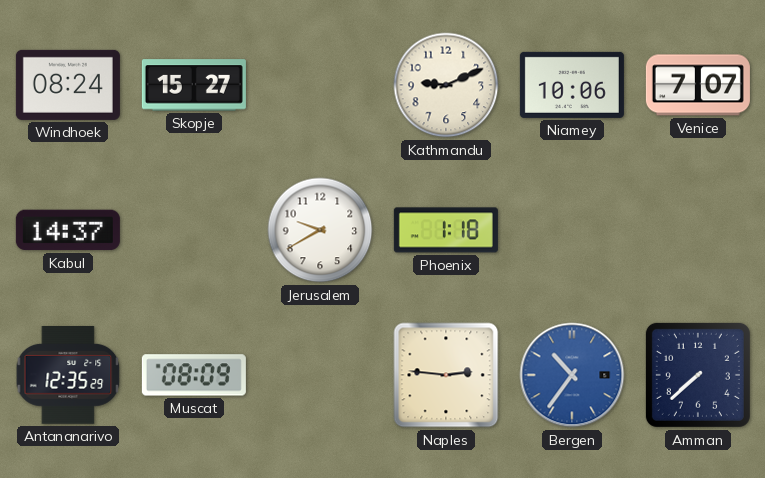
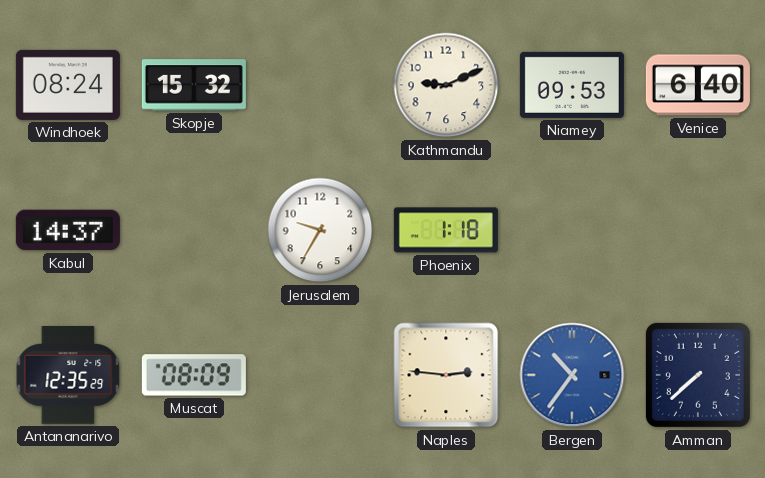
Skopje: 15:27 -> 15:32 (194, 85)
Niamey: 10:06 -> 09:53 (572, 85)
Venice: 7:07 -> 6:40 (698, 85)
Jerusalem: 9:40 -> 9:35 (320, 230)
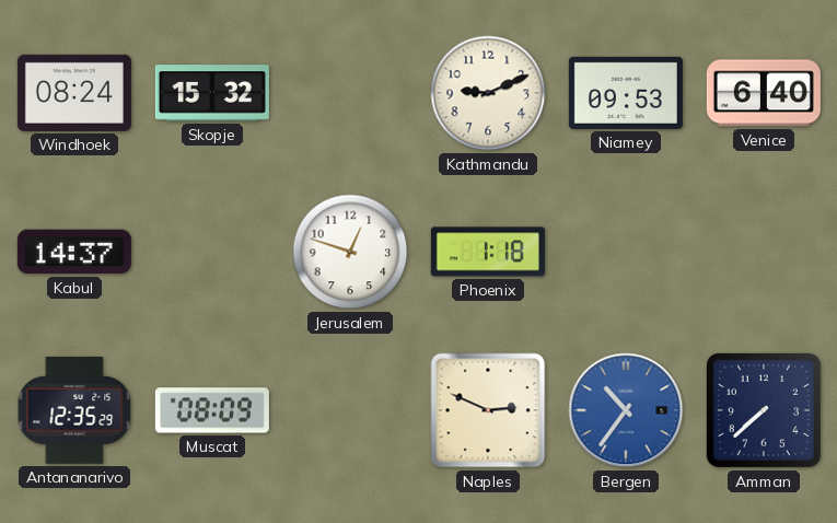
Jerusalem: 9:35 -> 12:48 (350, 252)
Naples: 2:46 -> 2:49 (488, 410)
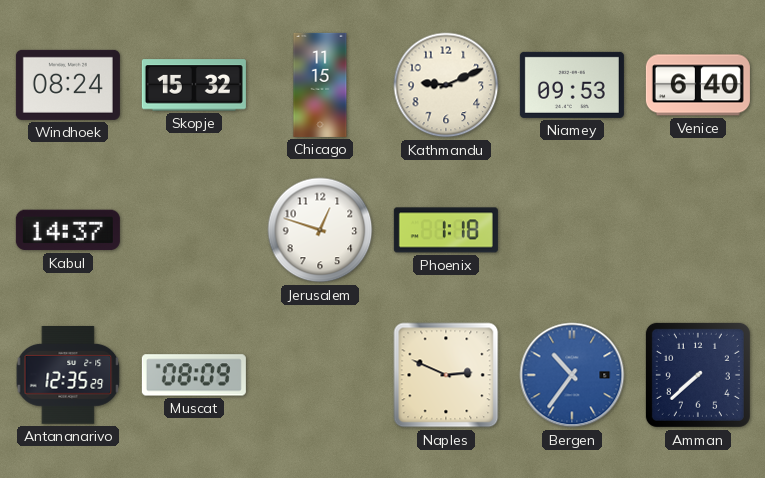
Chicago: none -> 11:15 (320, 85)
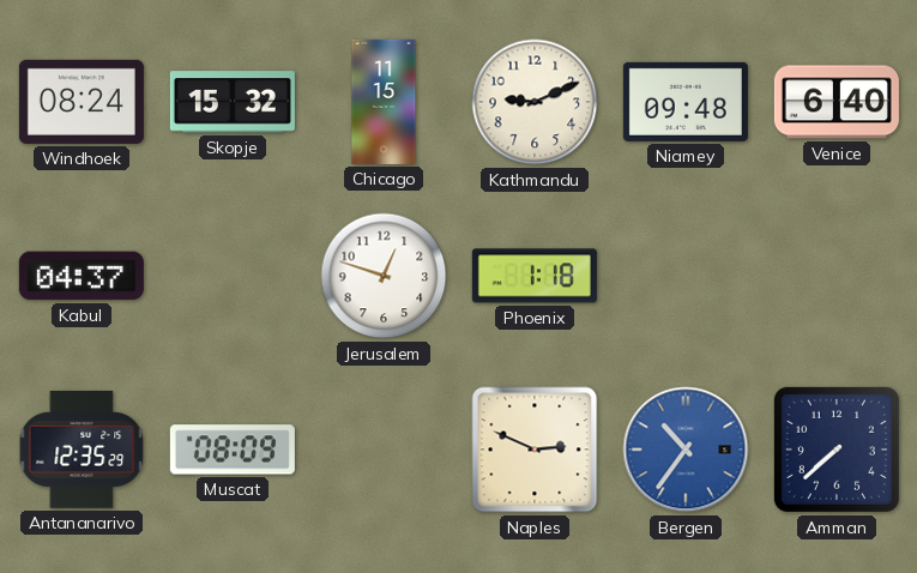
Niamey: 09:53 -> 09:48 (686, 102)
Kabul: 14:37 -> 04:37 (82, 276)
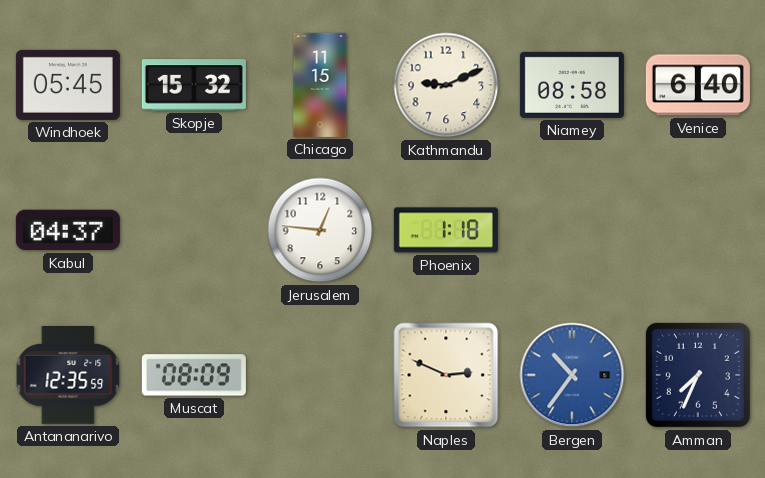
Windhoek: 08:24 -> 05:45 (68, 85)
Niamey: 09:48 -> 08:58 (572, 85)
Jerusalem: 12:48 -> 12:46 (320, 230)
Antananarivo: 12:35:29 -> 12:35:59 (68, 376)
Amman: 7:38 -> 7:34 (698, 375)
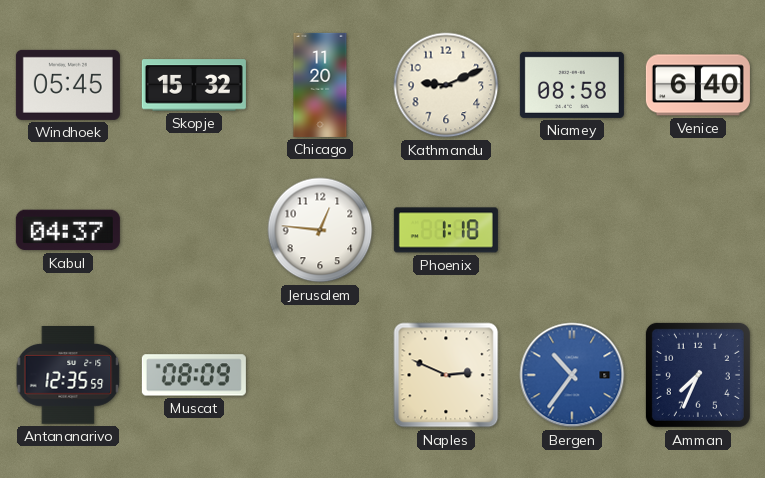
Chicago: 11:15 -> 11:20 (320, 85)
